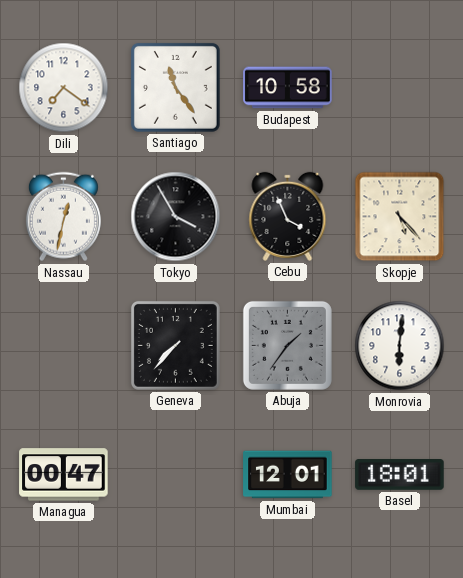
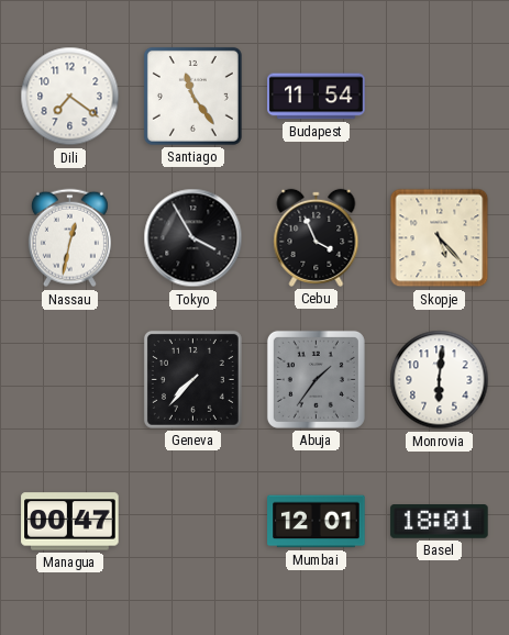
Budapest: 10:58 -> 11:54 (317, 97)
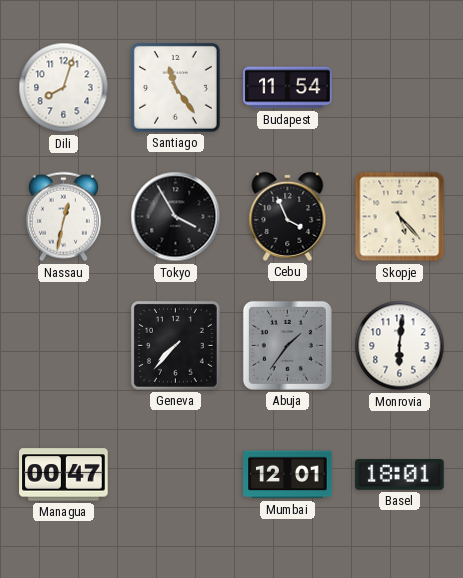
Dili: 7:21 -> 8:03 (64, 88)
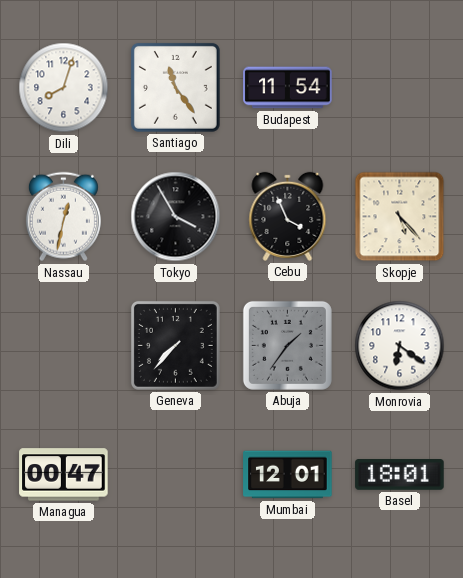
Monrovia: 6:01 -> 6:21 (400, 346)
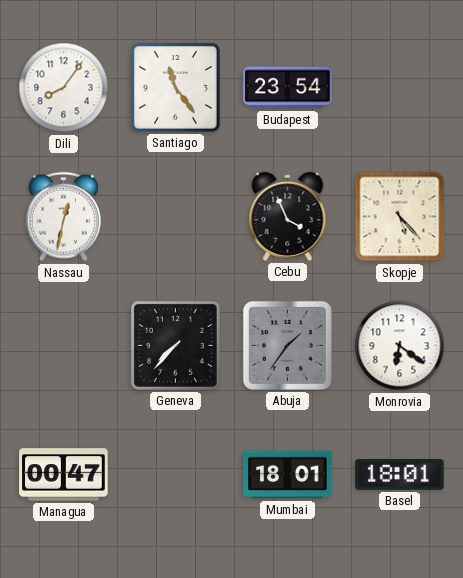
Dili: 8:03 -> 8:06 (64, 88)
Budapest: 11:54 -> 23:54 (288, 88)
Tokyo: 3:55 -> none (176, 217)
Mumbai: 12:01 -> 18:01 (288, 475)
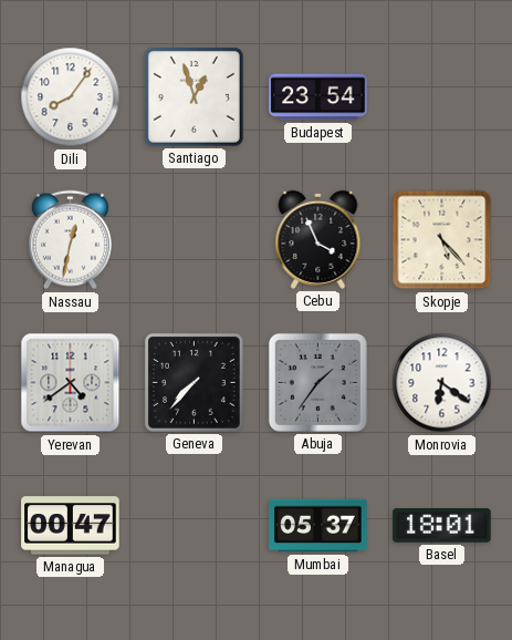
Santiago: 11:24 -> 12:57 (194, 96)
Yerevan: none -> 4:39 (71, 383)
Mumbai: 18:01 -> 05:37 (318, 526)
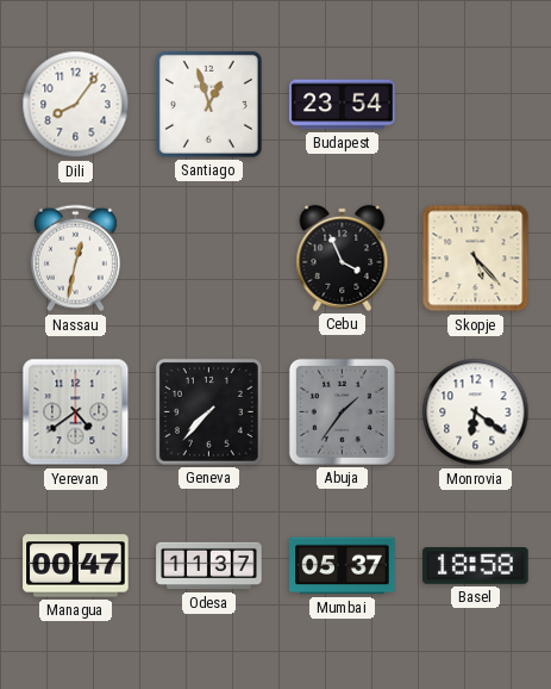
Odesa: none -> 11:37 (209, 566)
Basel: 18:01 -> 18:58 (476, 566)
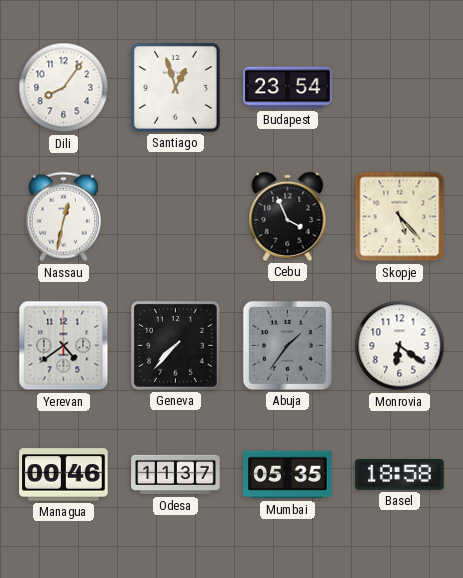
Managua: 00:47 -> 00:46 (64, 475)
Mumbai: 05:37 -> 05:35 (288, 475)
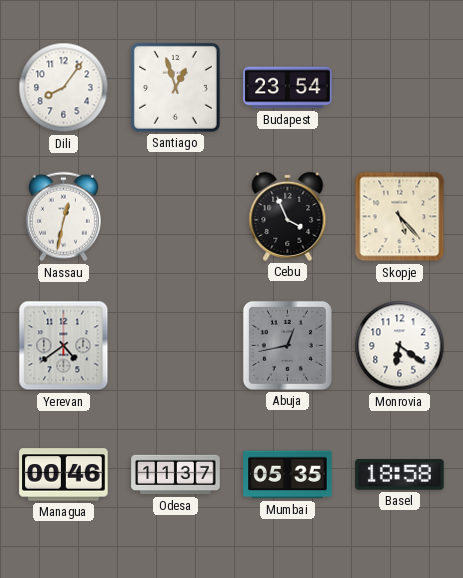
Geneva: 7:37 -> none (175, 345)
Abuja: 1:36 -> 12:43 (287, 345)
